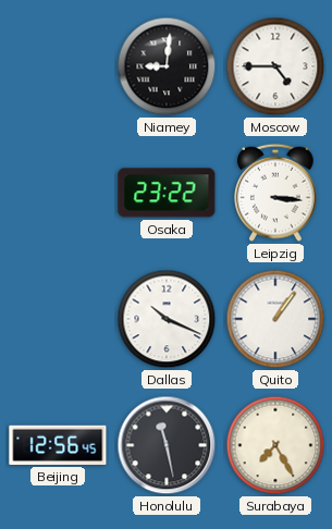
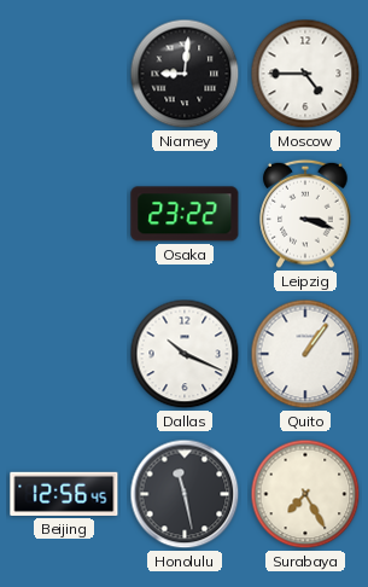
Leipzig: 3:16 -> 3:18 (305, 214)
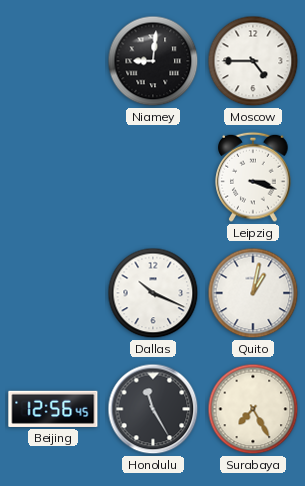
Osaka: 23:22 -> none (185, 214)
Quito: 1:06 -> 1:02 (253, 293)
Honolulu: 11:28 -> 11:25 (153, 409)
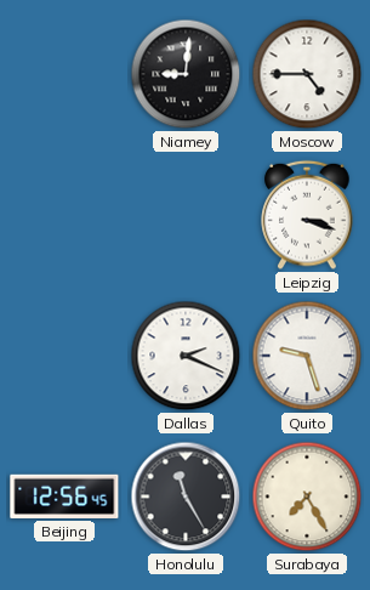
Dallas: 10:19 -> 2:19 (186, 356)
Quito: 1:02 -> 9:27 (307, 356)
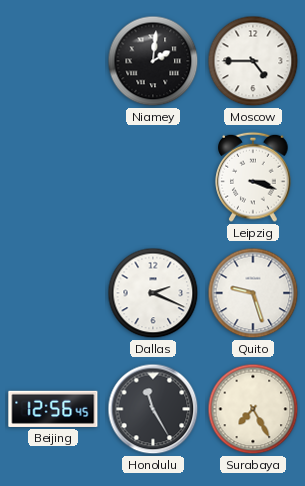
Niamey: 9:01 -> 2:01 (153, 61)
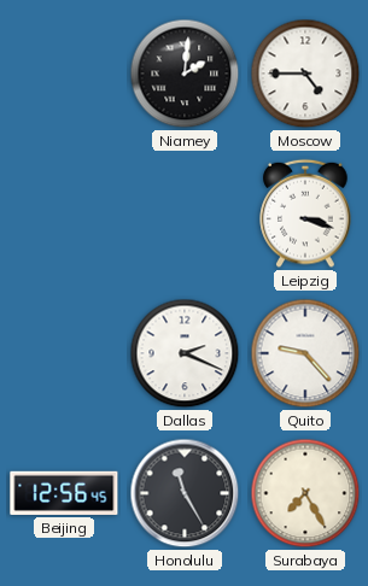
Quito: 9:27 -> 9:23 (305, 353)
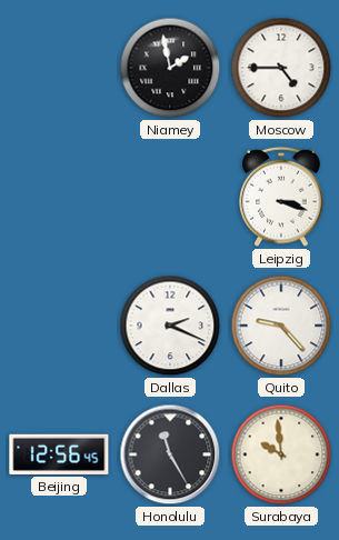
Niamey: 2:01 -> 1:58 (170, 68)
Surabaya: 7:25 -> 9:59 (281, 454)
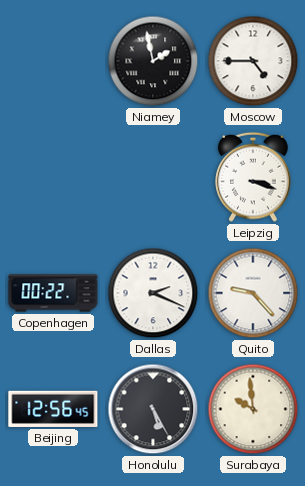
Copenhagen: none -> 00:22 (53, 293)
Honolulu: 11:25 -> 5:25 (153, 409)
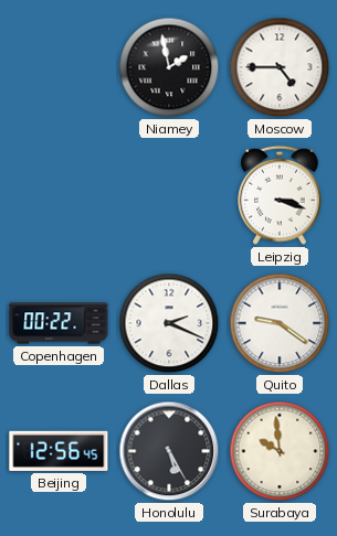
Quito: 9:23 -> 9:21 (280, 323)
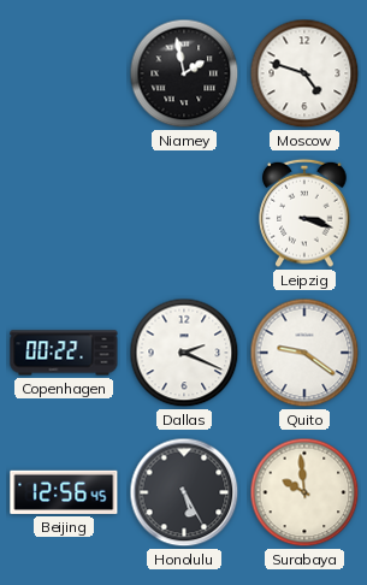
Moscow: 4:45 -> 4:48 (304, 73)
